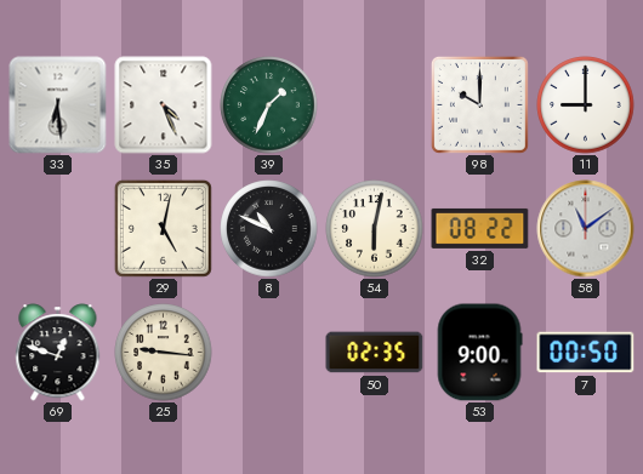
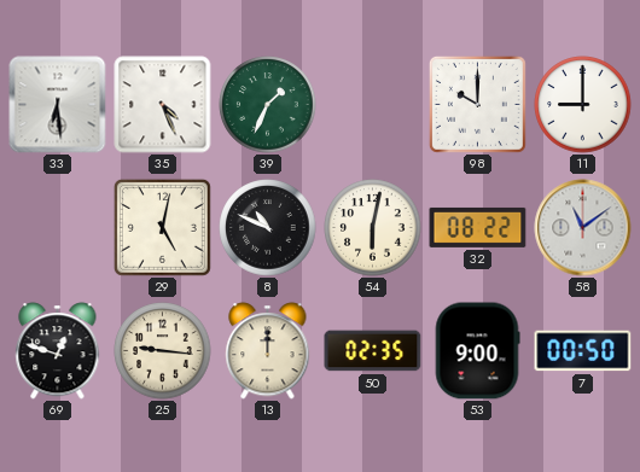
13: none -> 12:00 (268, 351)
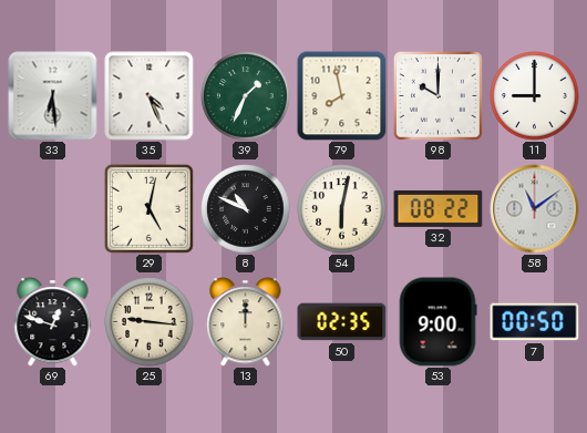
79: none -> 7:58 (342, 96)
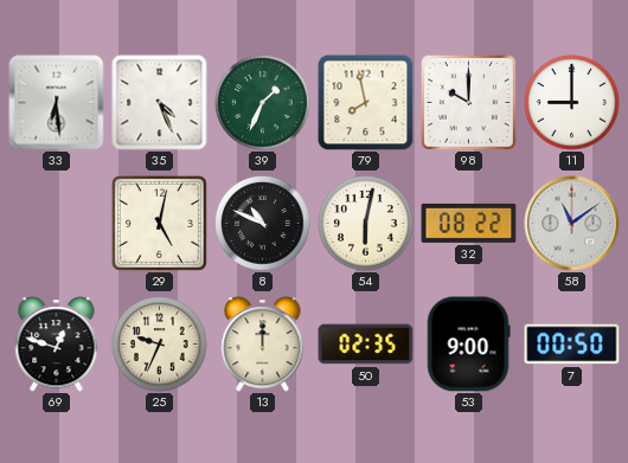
25: 9:16 -> 9:34 (160, 345)
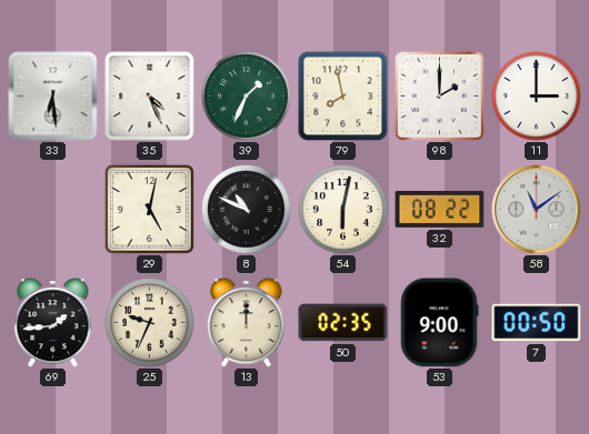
98: 10:00 -> 2:00 (439, 95)
11: 9:00 -> 3:00 (537, 97)
69: 12:48 -> 1:44 (53, 323)
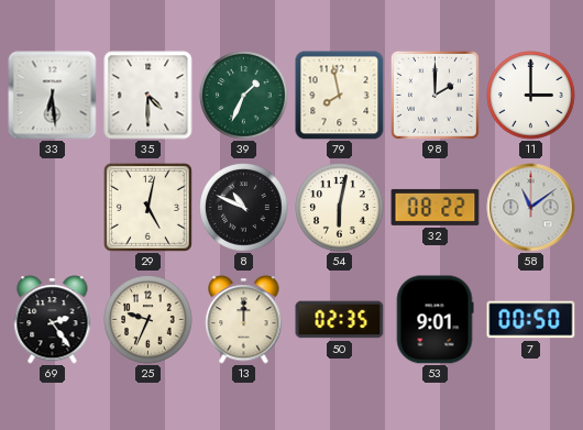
35: 4:26 -> 4:30 (148, 96)
69: 1:44 -> 2:24 (53, 320)
53: 9:00 -> 9:01 (435, 320)
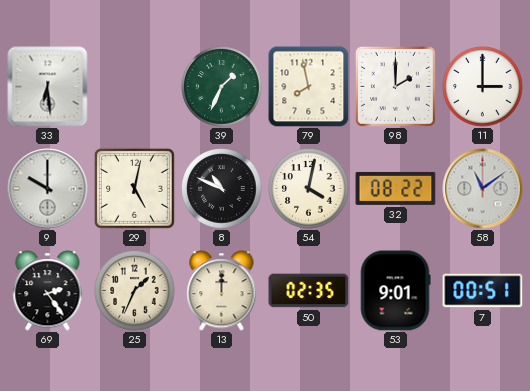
35: 4:30 -> none (148, 96)
9: none -> 10:00 (48, 189)
54: 6:02 -> 4:02 (309, 189)
25: 9:34 -> 1:34 (135, 291)
7: 00:50 -> 00:51 (483, 291)
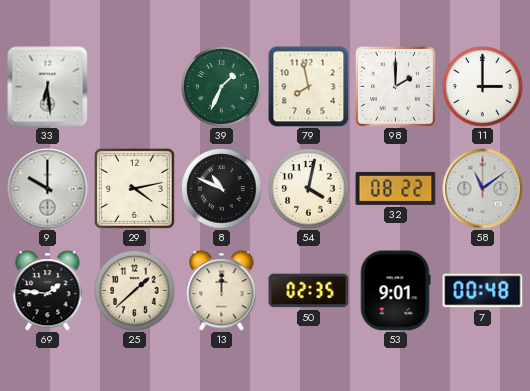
29: 5:02 -> 4:13 (134, 188)
69: 2:24 -> 1:46 (48, 291)
25: 1:34 -> 1:38 (135, 291)
7: 00:51 -> 00:48 (483, 291)
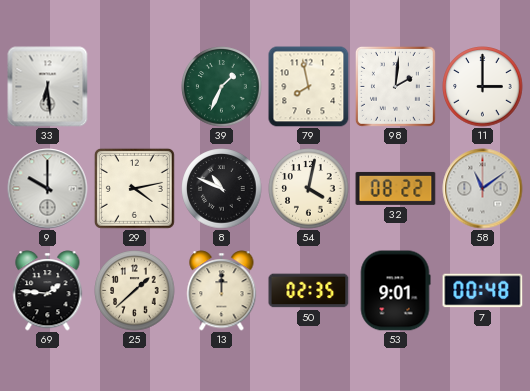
98: 2:00 -> 2:01 (395, 86)
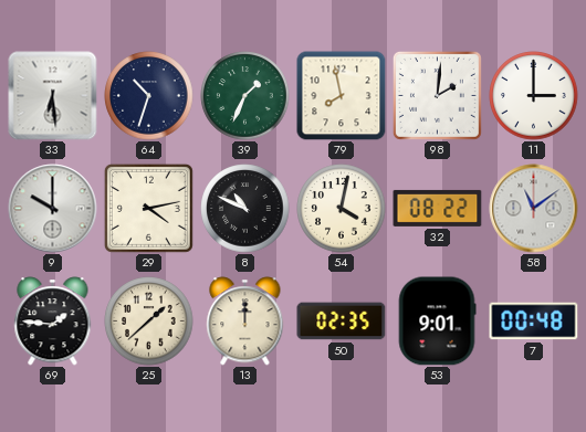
64: none -> 10:33 (149, 96)
